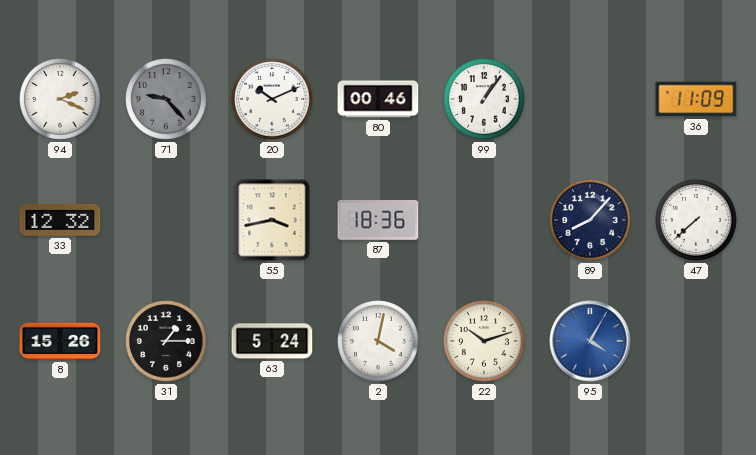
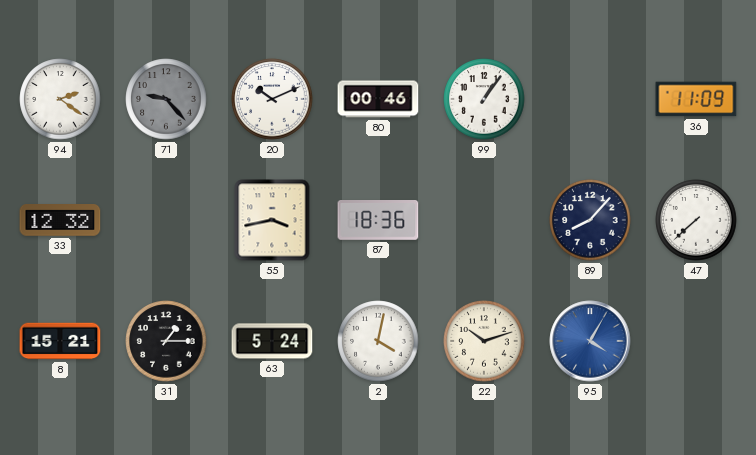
94: 2:19 -> 2:21 (60, 99)
8: 15:26 -> 15:21 (60, 341)
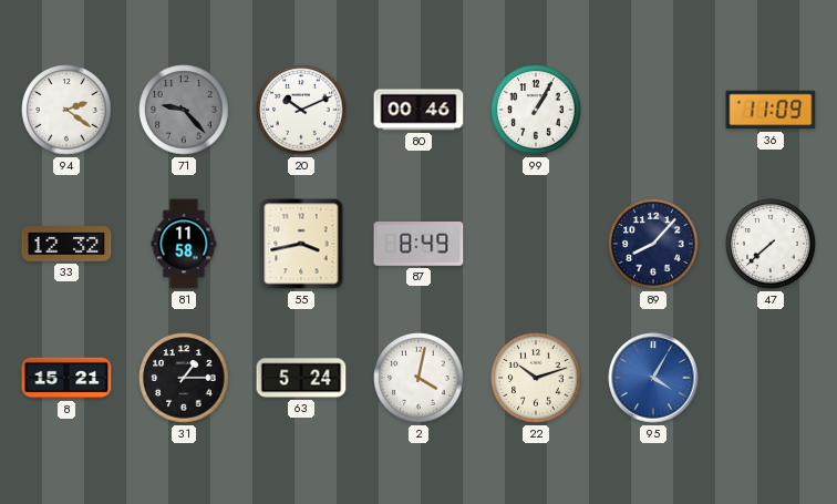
99: 1:06 -> 1:05 (536, 110)
81: none -> 11:58 (184, 244)
87: 18:36 -> 8:49 (418, 245)
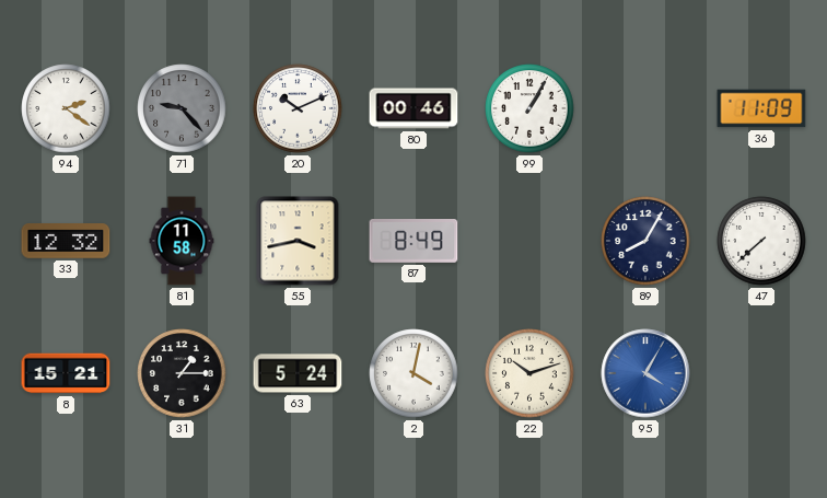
89: 8:07 -> 8:05 (645, 241)
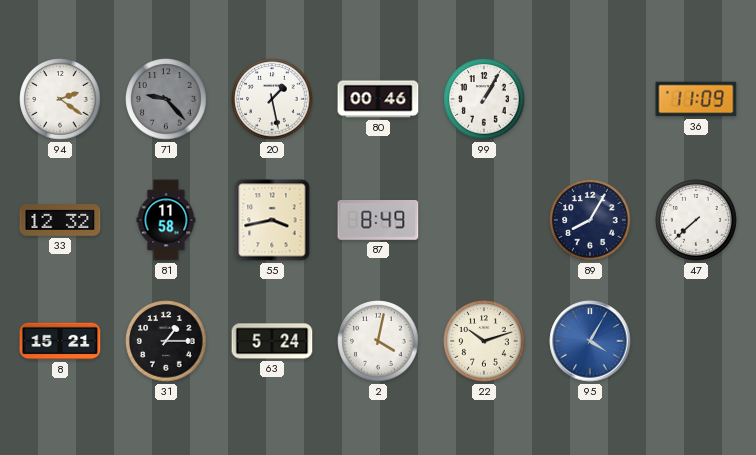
20: 10:11 -> 1:28 (272, 99)
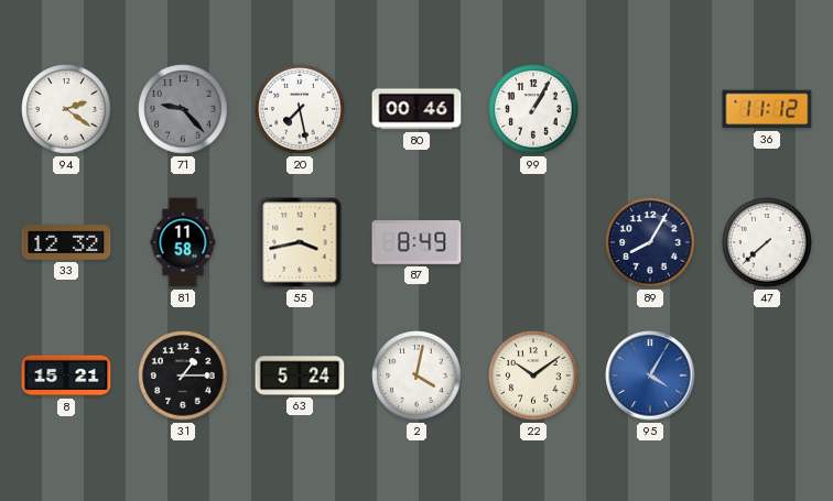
20: 1:28 -> 7:28 (300, 109)
36: 11:09 -> 11:12 (767, 109)
22: 10:12 -> 10:09 (533, 375)
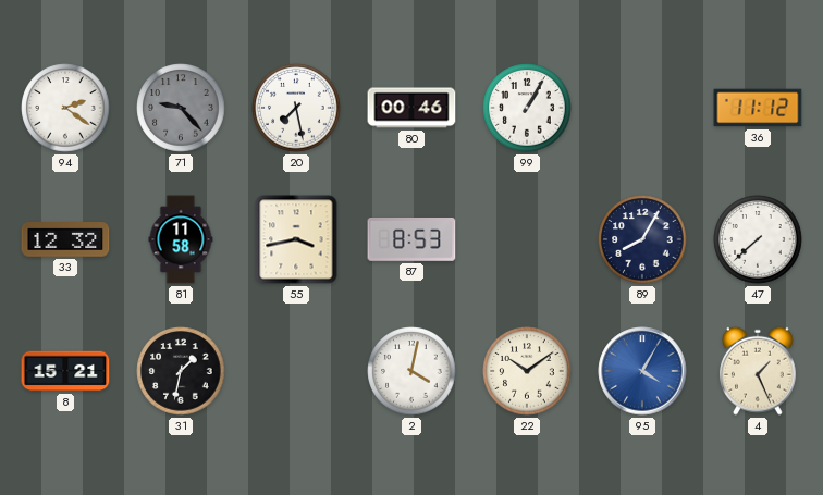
87: 8:49 -> 8:53 (411, 240)
31: 1:15 -> 1:32 (181, 371)
63: 5:24 -> none (300, 375)
4: none -> 1:26 (758, 371)
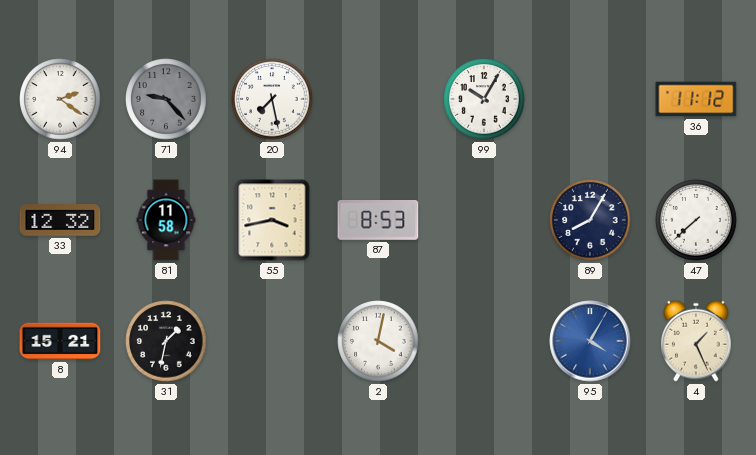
80: 00:46 -> none (411, 108)
99: 1:05 -> 10:05 (484, 99)
22: 10:09 -> none (527, 371)
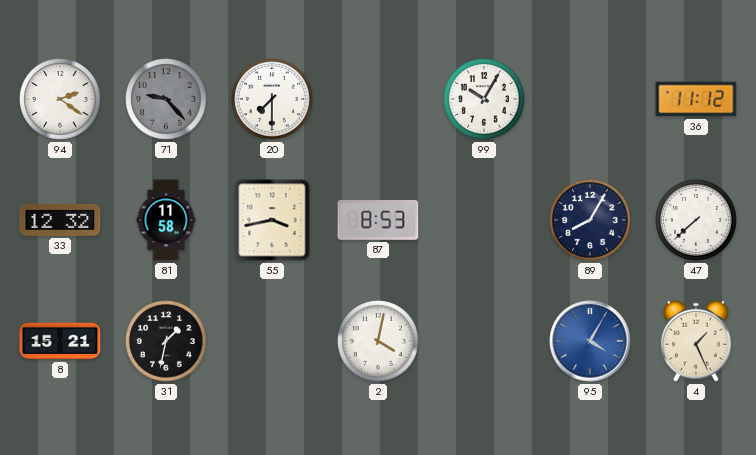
20: 7:28 -> 7:30 (272, 99)
